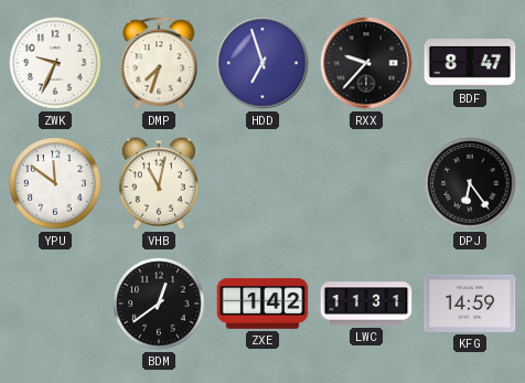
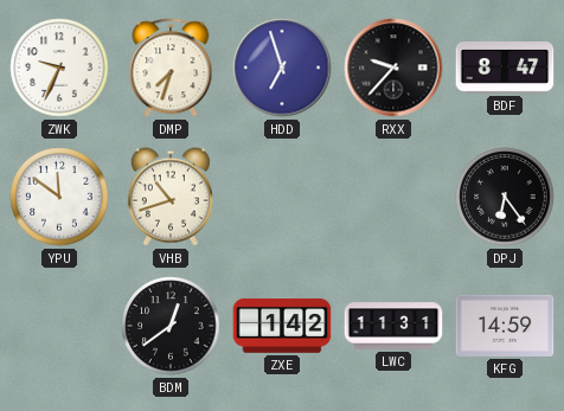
VHB: 11:02 -> 10:42 (171, 197)
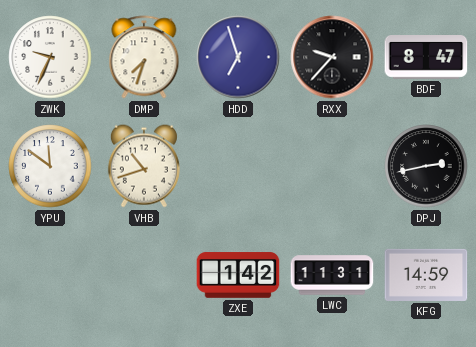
DPJ: 6:24 -> 2:43 (426, 166)
BDM: 12:39 -> none (171, 326)
